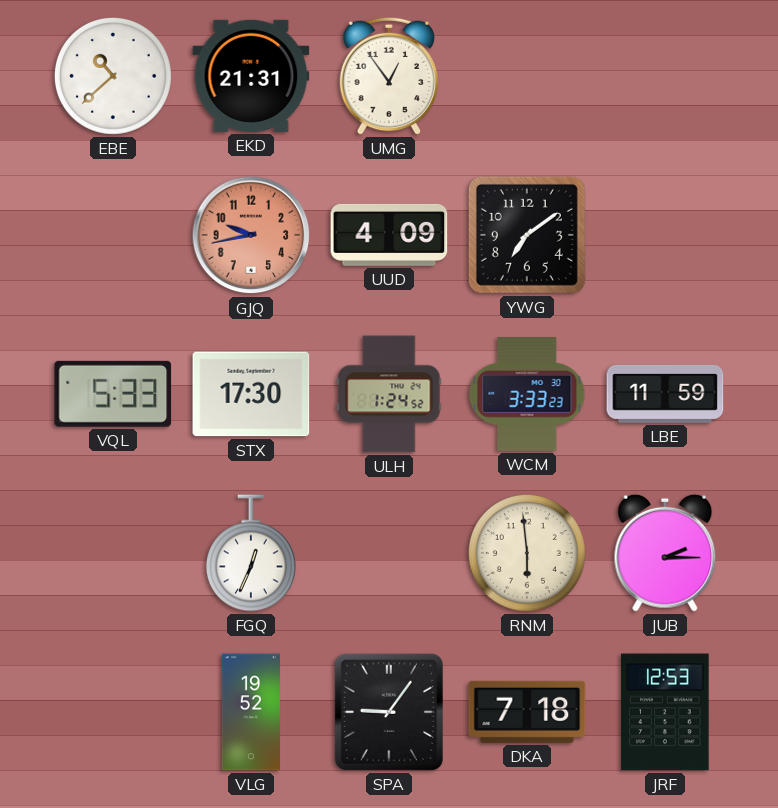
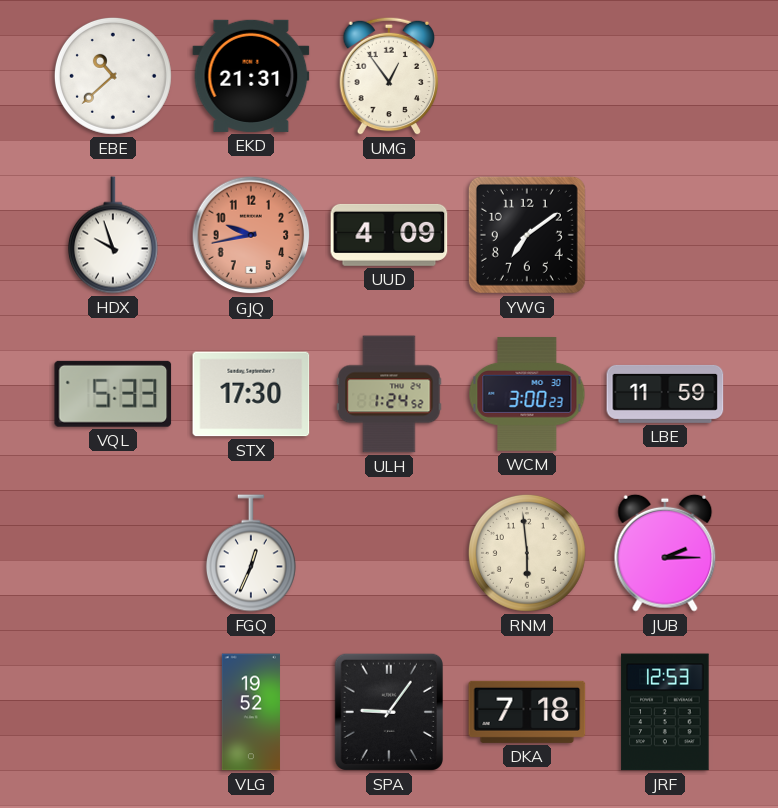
HDX: none -> 9:57 (113, 235)
WCM: 3:33 -> 3:00 (527, 395)
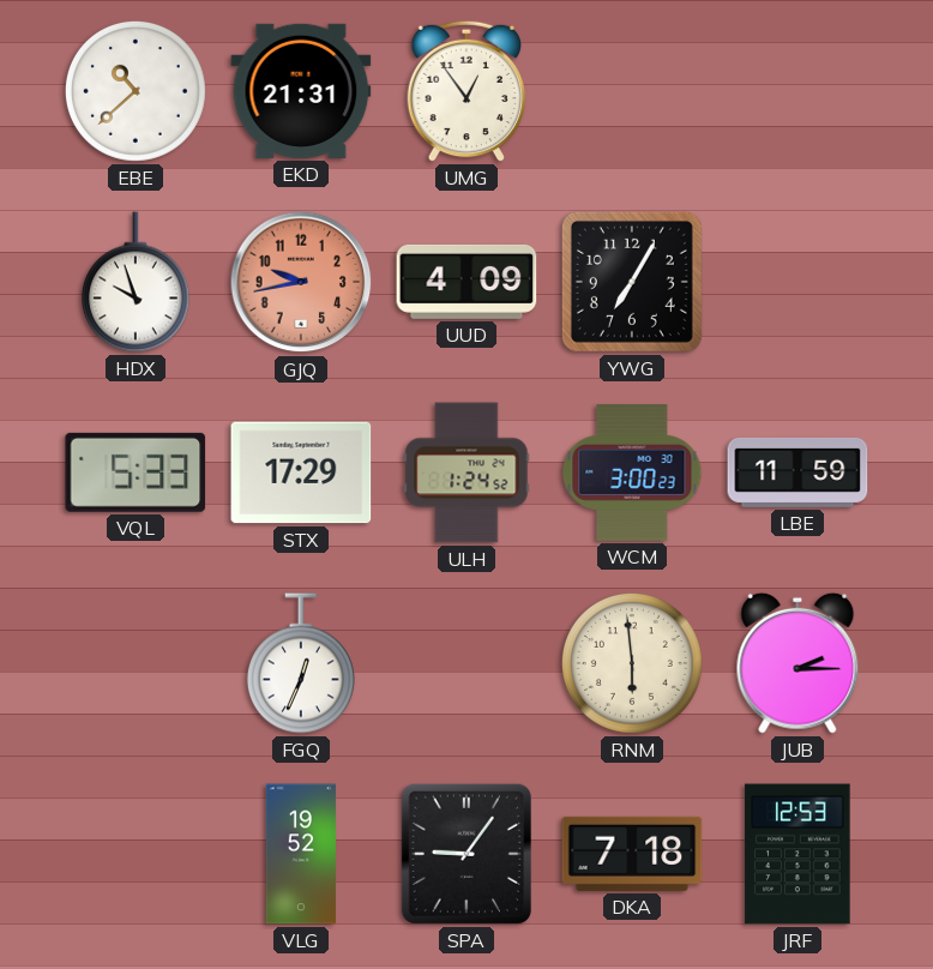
YWG: 7:09 -> 7:05 (632, 282)
STX: 17:30 -> 17:29 (301, 473)
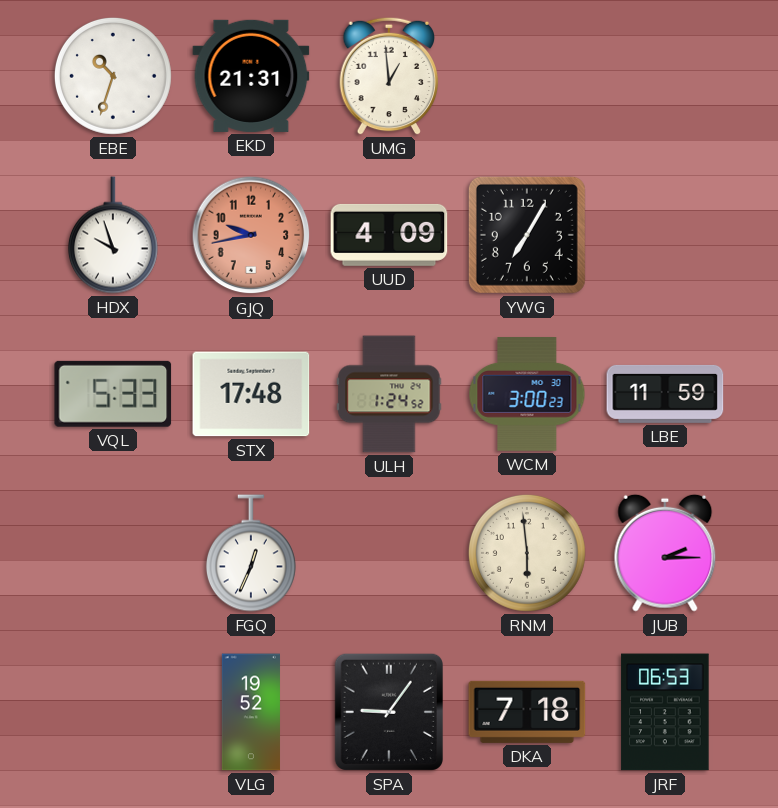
EBE: 10:38 -> 10:33 (113, 76)
UMG: 12:54 -> 12:59 (389, 76)
STX: 17:29 -> 17:48 (251, 394)
JRF: 12:53 -> 06:53 (665, 712)
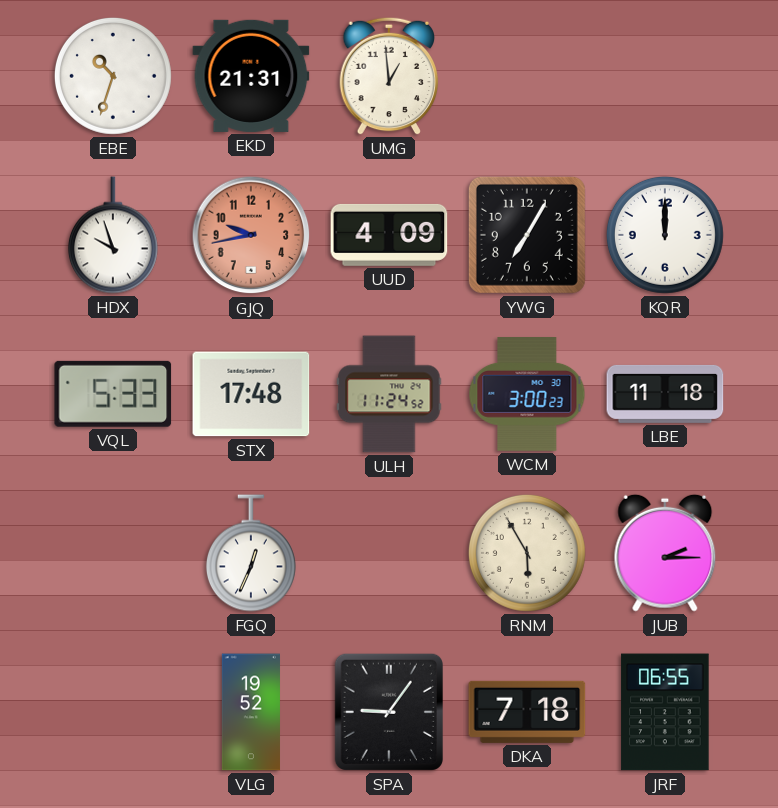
KQR: none -> 12:00 (665, 235)
ULH: 1:24 -> 11:24 (389, 394)
LBE: 11:59 -> 11:18 (665, 394)
RNM: 5:59 -> 5:55 (527, 553)
JRF: 06:53 -> 06:55 (665, 712)
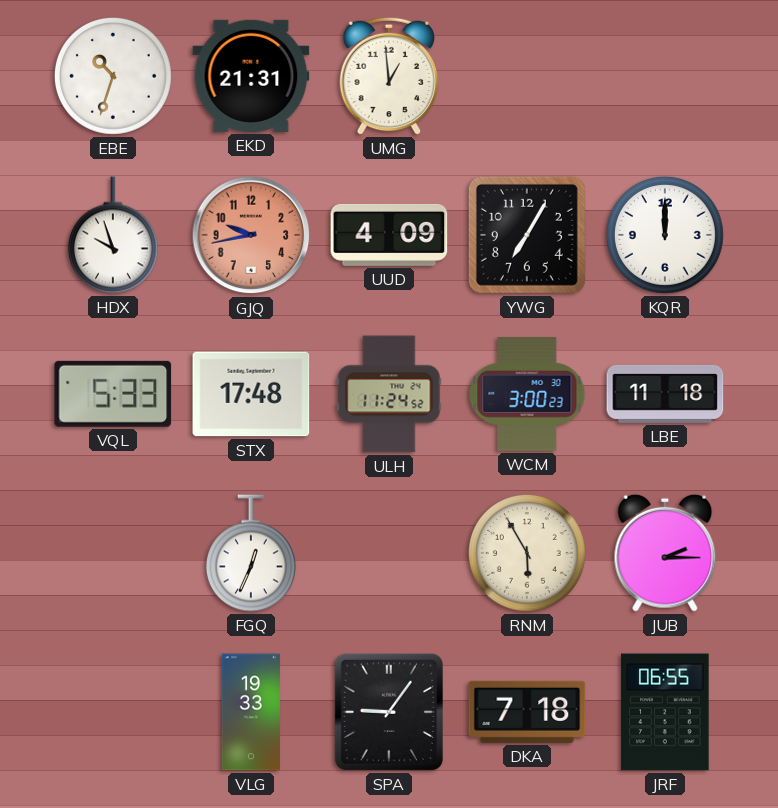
VLG: 19:52 -> 19:33 (251, 712)
